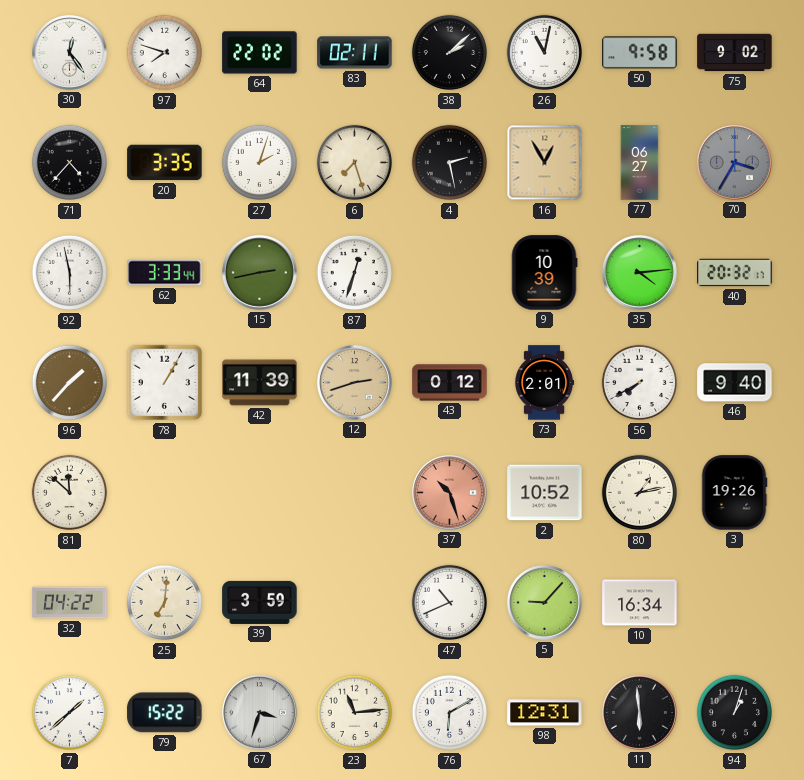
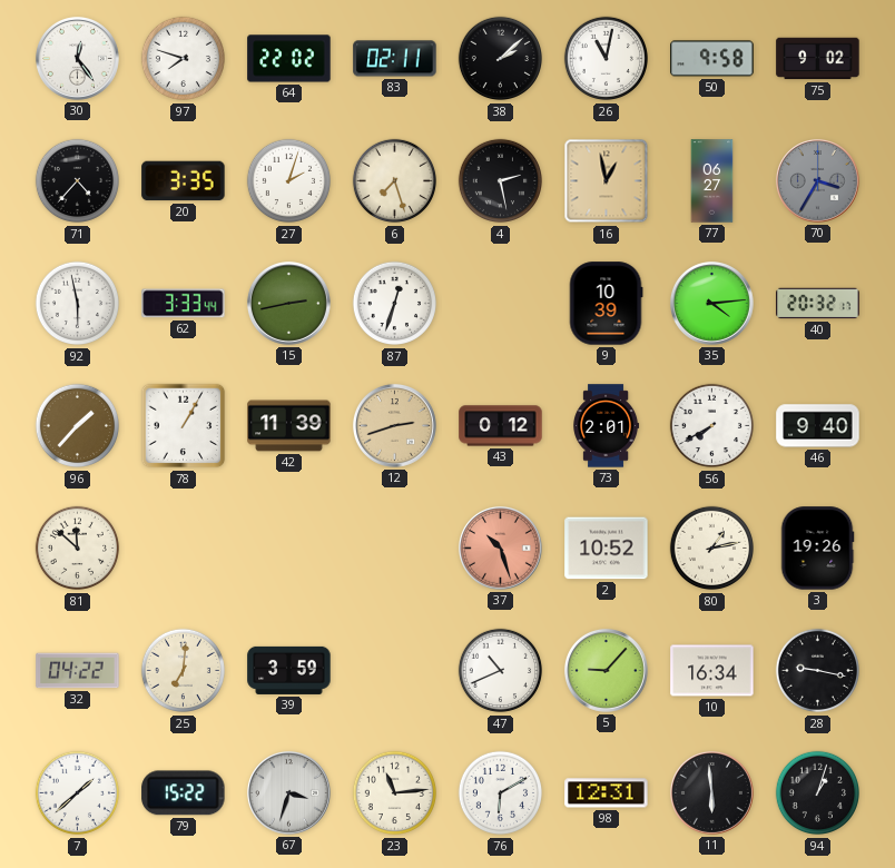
16: 12:55 -> 12:58 (607, 181)
28: none -> 9:17 (817, 671)
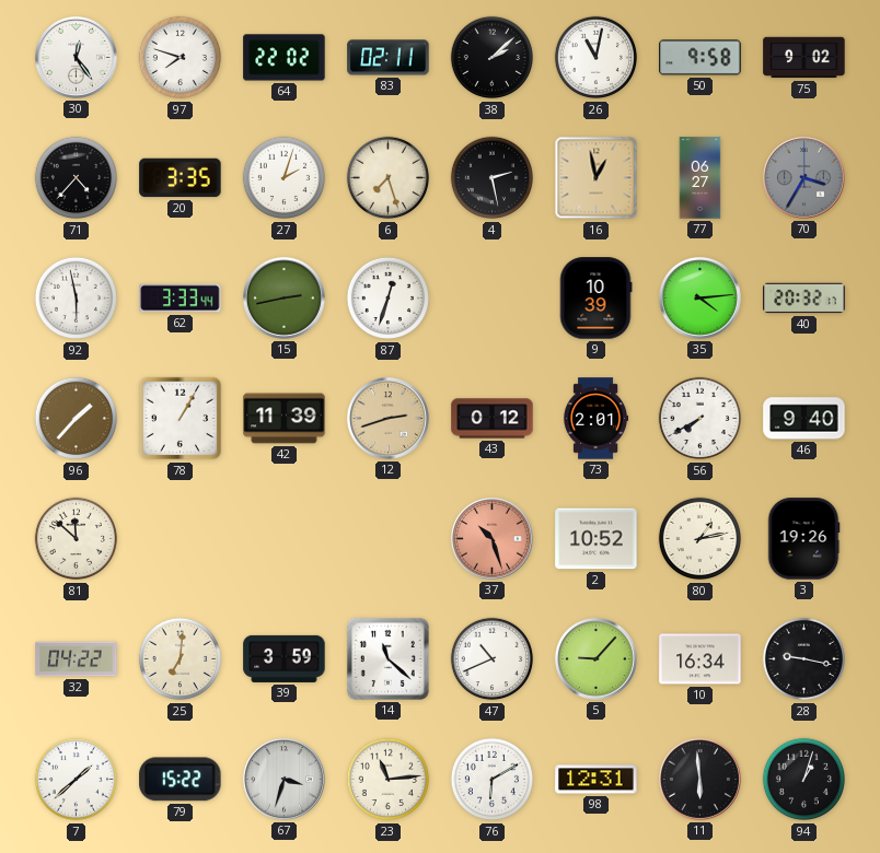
14: none -> 11:22 (387, 658)
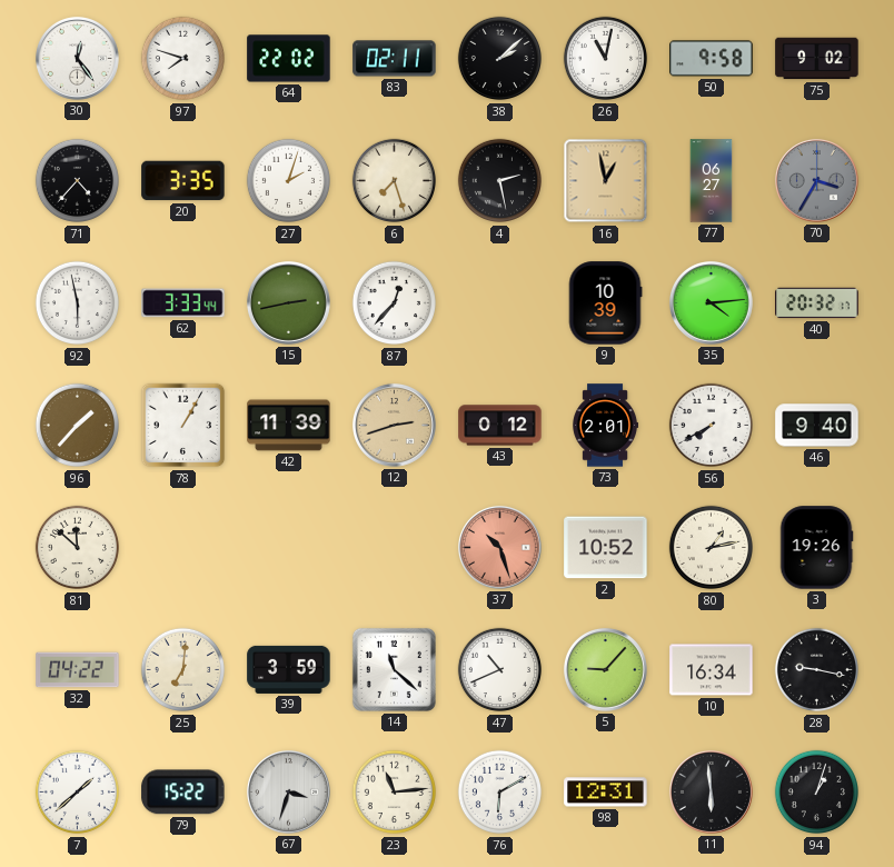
87: 12:33 -> 12:37 (394, 303)
